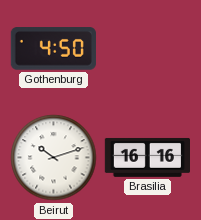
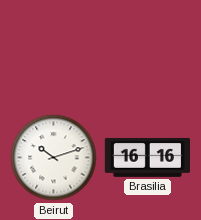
Gothenburg: 4:50 -> none (53, 49)
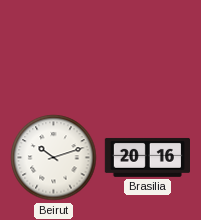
Brasilia: 16:16 -> 20:16 (147, 157)
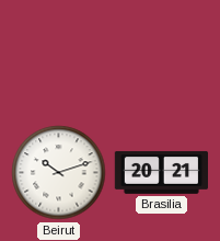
Brasilia: 20:16 -> 20:21 (161, 172)
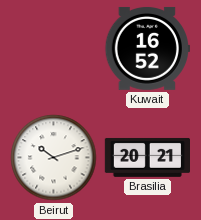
Kuwait: none -> 16:52 (147, 48)
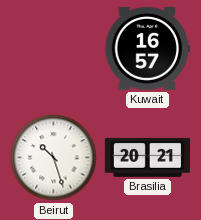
Kuwait: 16:52 -> 16:57 (147, 48)
Beirut: 10:12 -> 10:27 (54, 158)
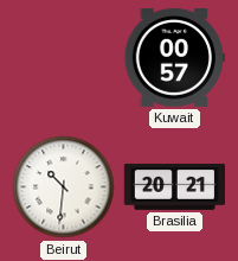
Kuwait: 16:57 -> 00:57 (174, 57)
Beirut: 10:27 -> 10:31 (64, 187)
